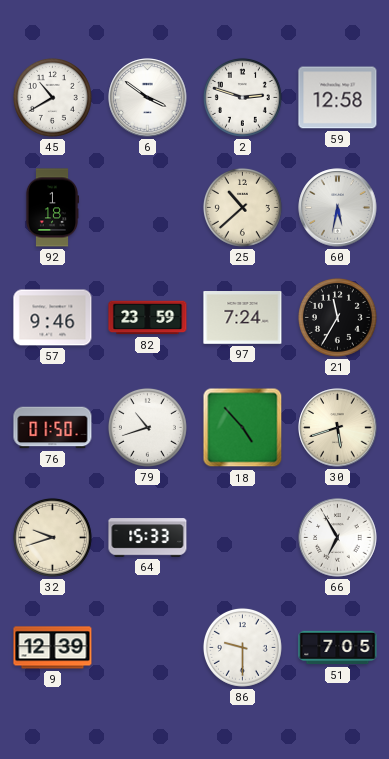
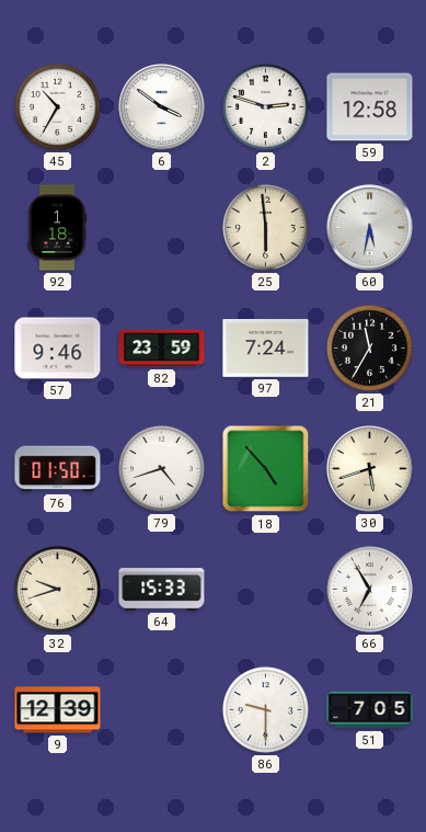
45: 10:40 -> 10:35 (57, 106)
25: 10:38 -> 5:59 (265, 227)
79: 10:42 -> 4:42 (161, 468)
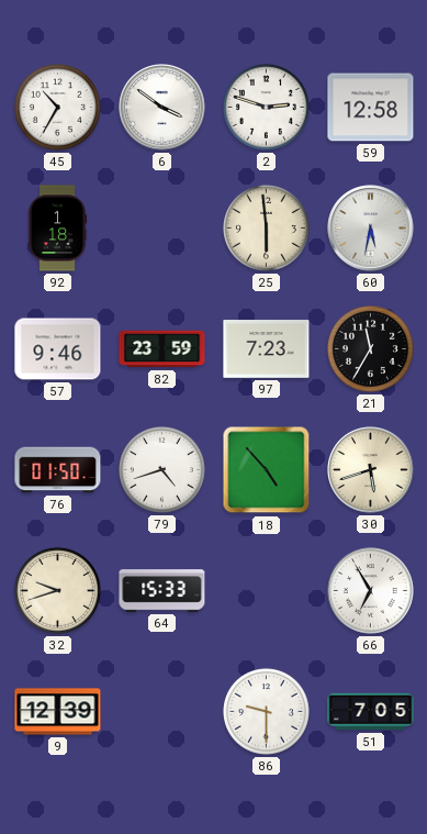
97: 7:24 -> 7:23 (267, 349)
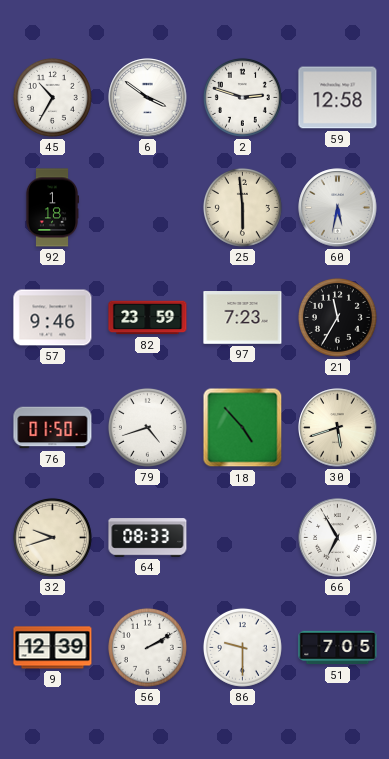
64: 15:33 -> 08:33 (148, 538)
56: none -> 2:10 (147, 647)
